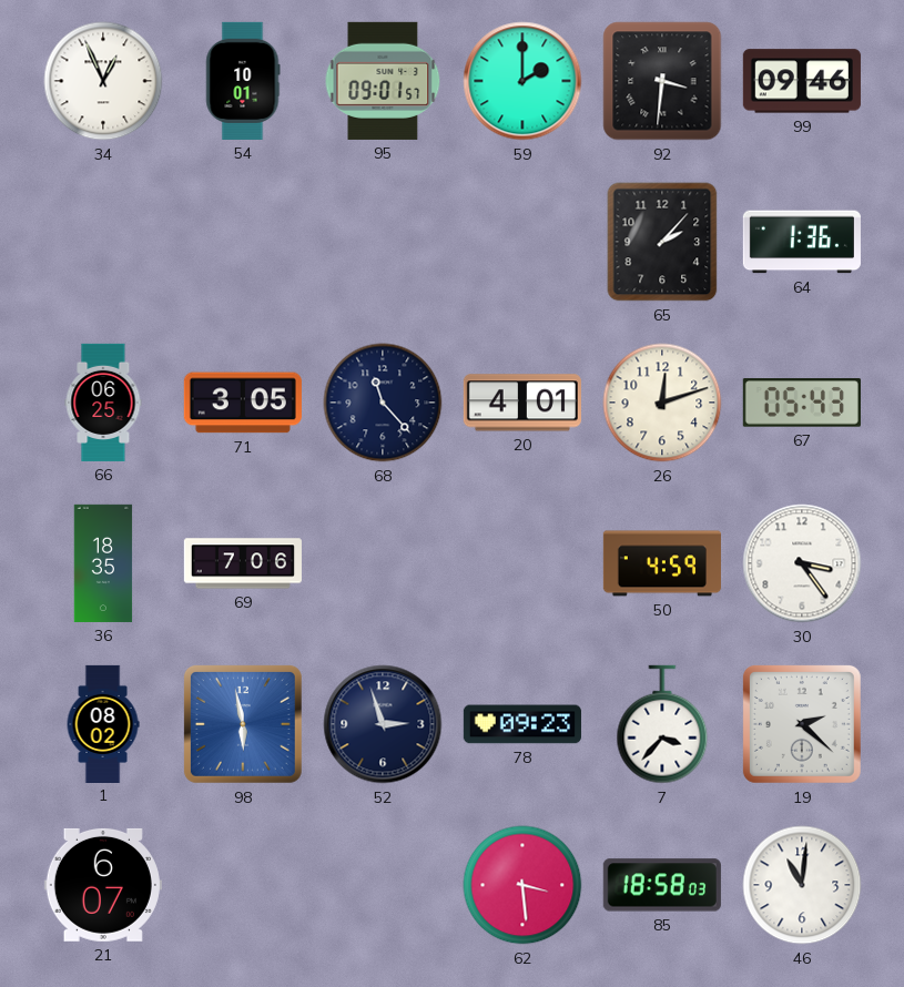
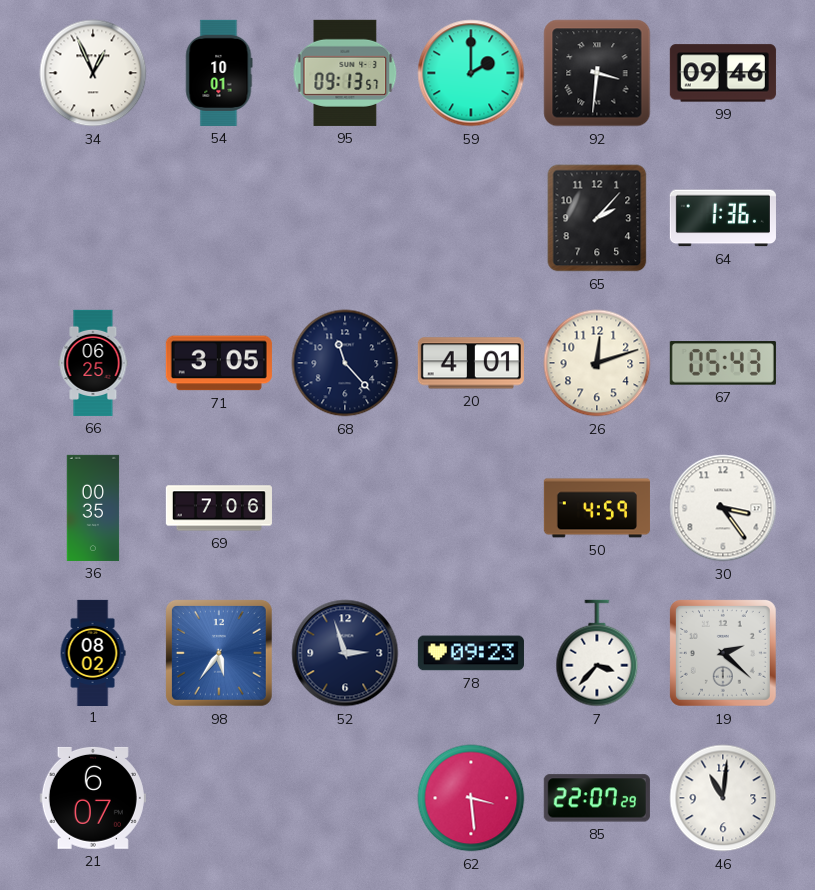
95: 09:01 -> 09:13 (345, 73)
36: 18:35 -> 00:35 (93, 508)
98: 5:58 -> 5:36 (219, 653)
85: 18:58 -> 22:07 (597, 798)
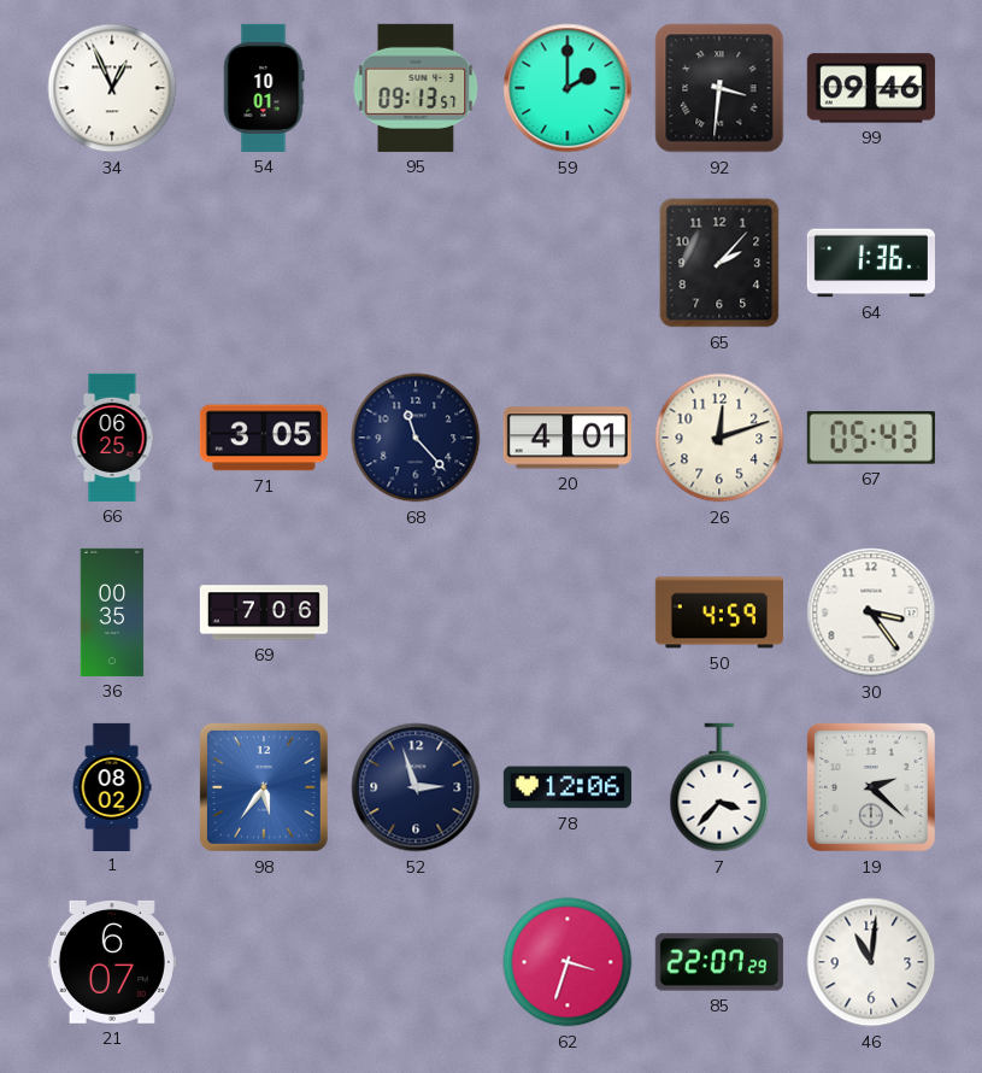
78: 09:23 -> 12:06 (568, 787)
62: 3:29 -> 3:33 (568, 962)
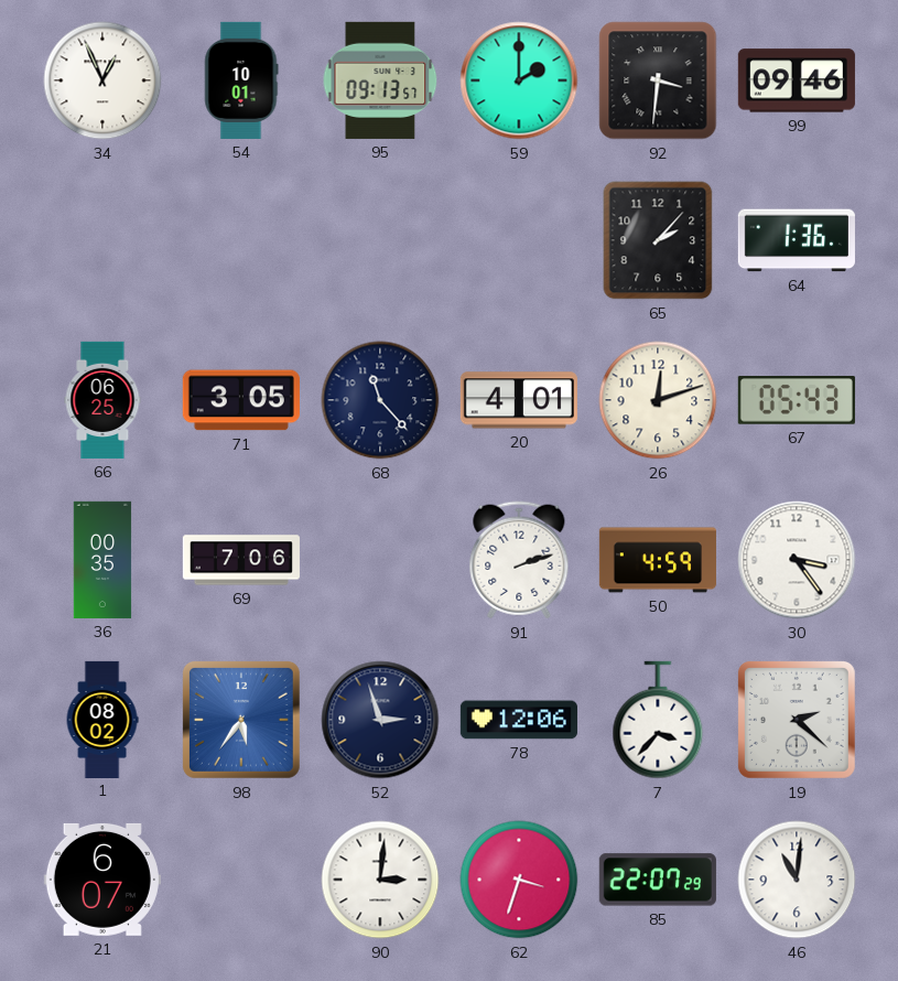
91: none -> 2:12 (519, 560)
90: none -> 3:01 (380, 880)
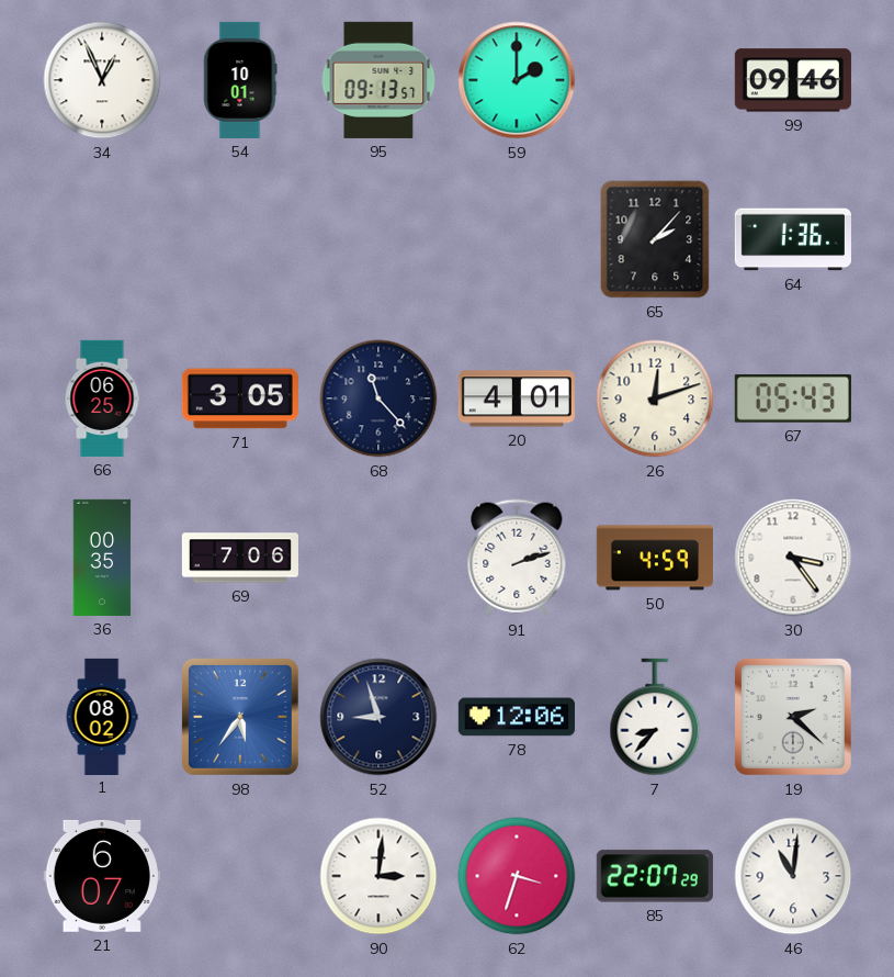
92: 3:31 -> none (658, 80)
52: 2:57 -> 8:57 (378, 717)
7: 3:37 -> 8:37 (655, 717)
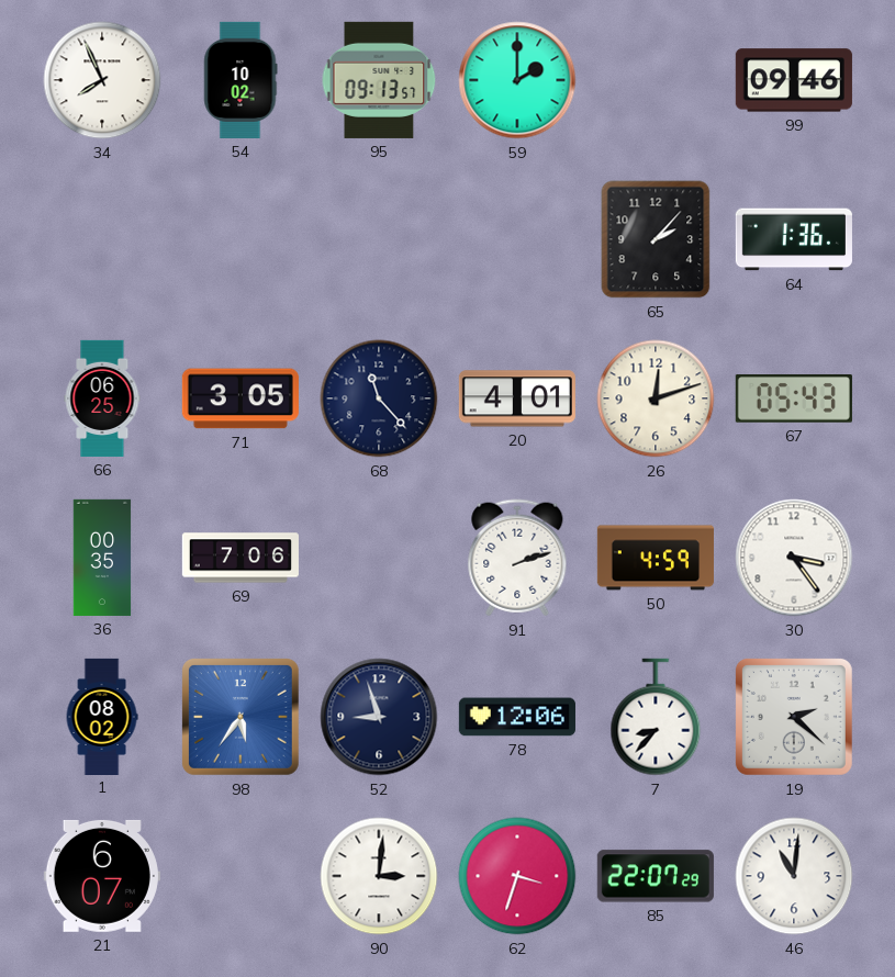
34: 12:56 -> 7:56 (102, 80)
54: 10:01 -> 10:02 (240, 80)
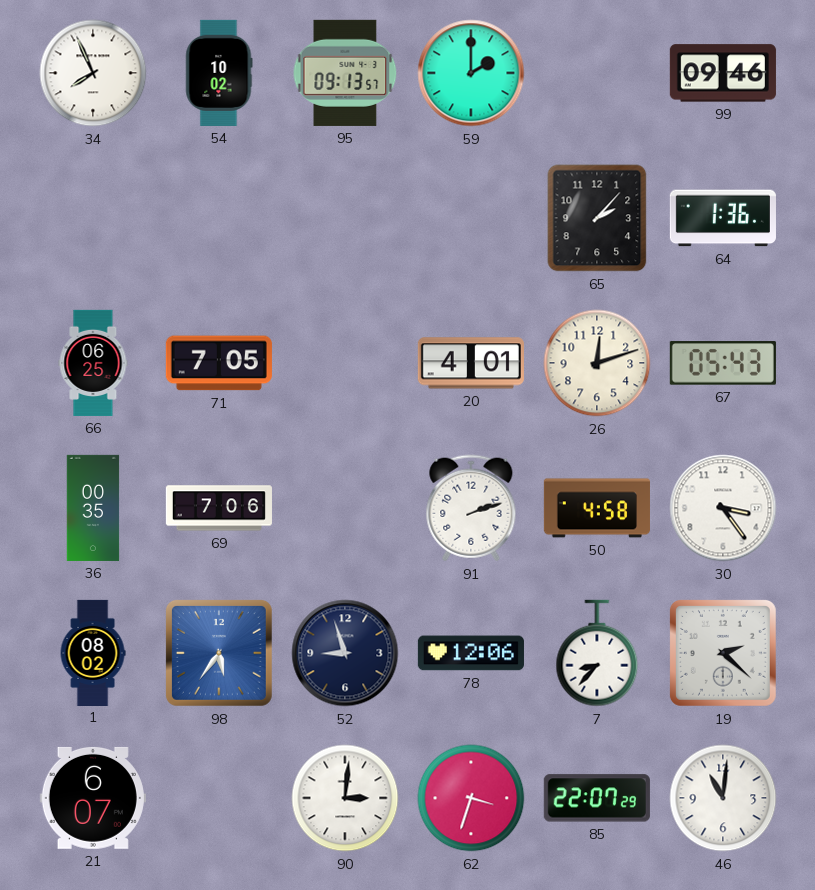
71: 3:05 -> 7:05 (219, 363)
68: 11:23 -> none (379, 398)
50: 4:59 -> 4:58 (597, 508)
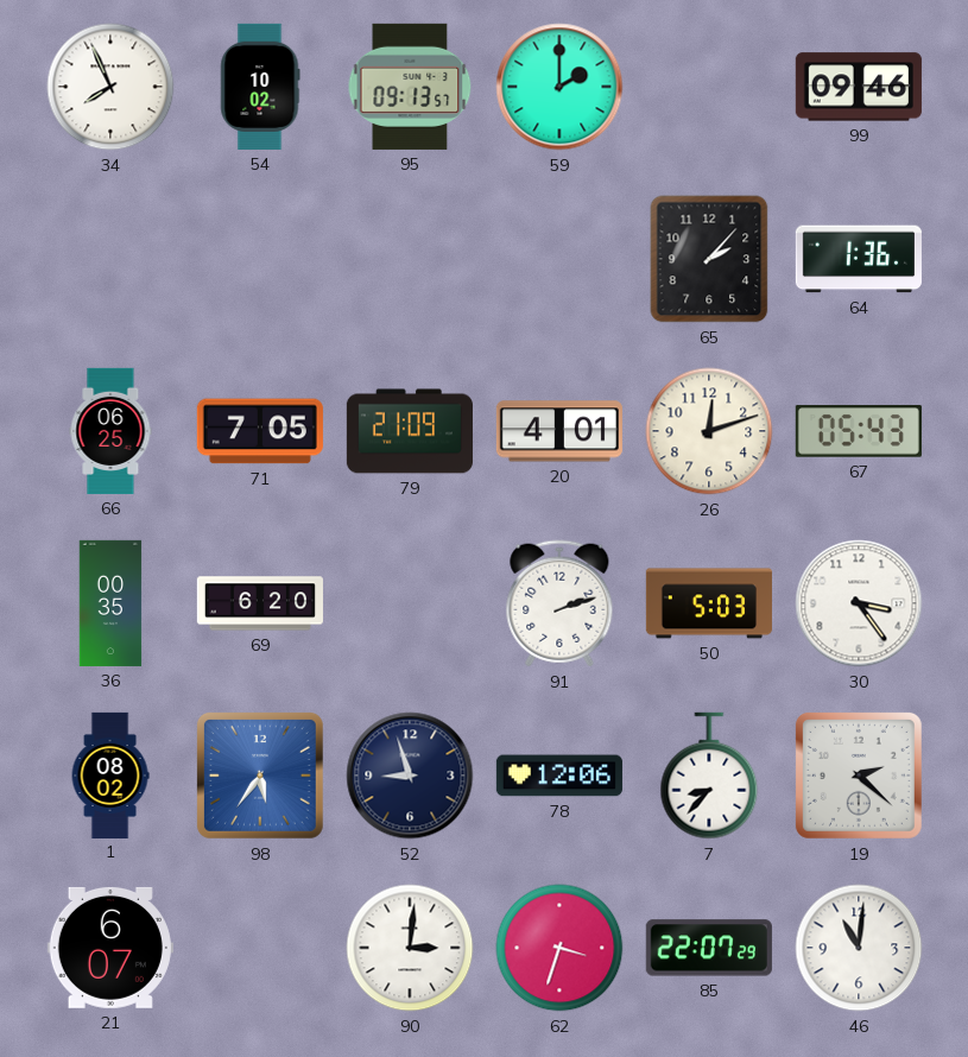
79: none -> 21:09 (410, 431)
69: 7:06 -> 6:20 (260, 603)
50: 4:58 -> 5:03 (709, 603)
